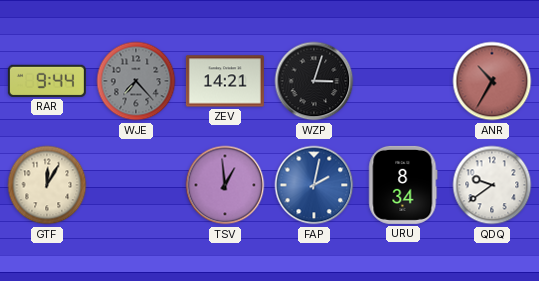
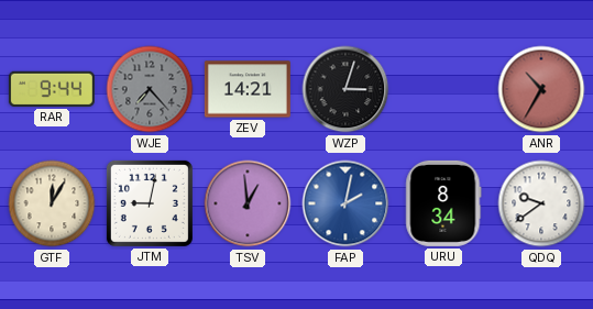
JTM: none -> 9:02 (150, 203)
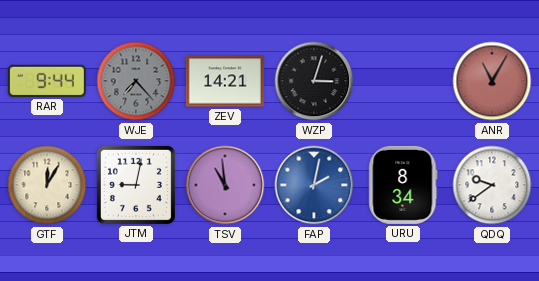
ANR: 10:35 -> 11:05 (492, 81)
TSV: 12:59 -> 10:59 (225, 185)
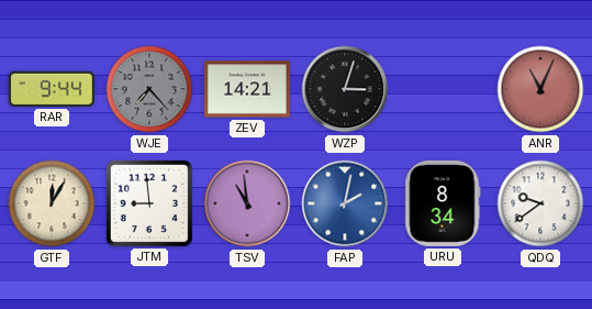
ANR: 11:05 -> 11:04 (540, 89)
JTM: 9:02 -> 8:59 (149, 203)
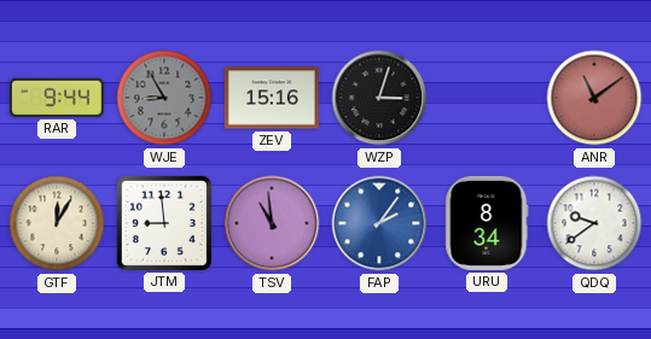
WJE: 7:23 -> 8:55 (164, 98)
ZEV: 14:21 -> 15:16 (272, 98)
ANR: 11:04 -> 11:09 (594, 98)
FAP: 2:02 -> 2:06 (379, 223)
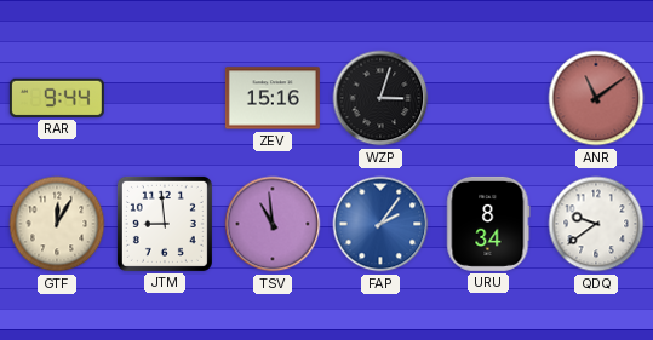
WJE: 8:55 -> none (164, 98)
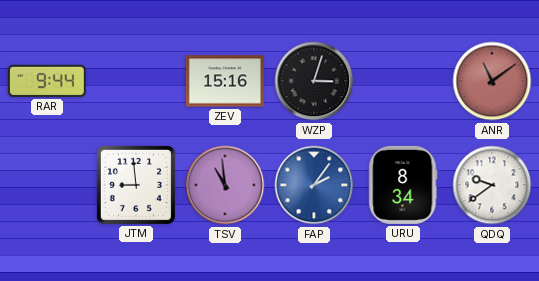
GTF: 12:05 -> none (57, 224)
